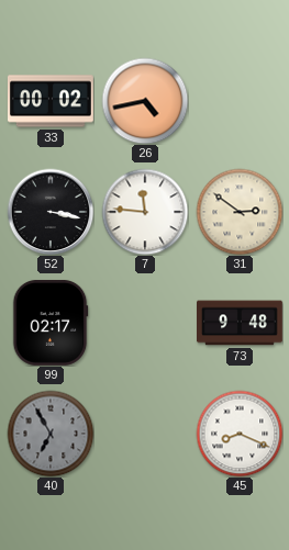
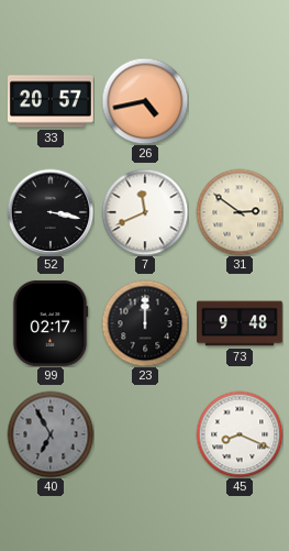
33: 00:02 -> 20:57 (51, 101)
7: 11:46 -> 11:41 (145, 212)
23: none -> 12:00 (145, 323)
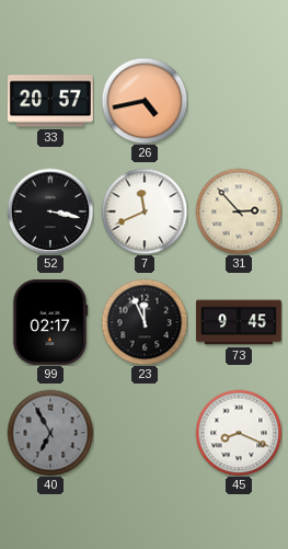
31: 2:51 -> 2:53 (239, 211)
23: 12:00 -> 11:56 (145, 322)
73: 9:48 -> 9:45 (240, 322)
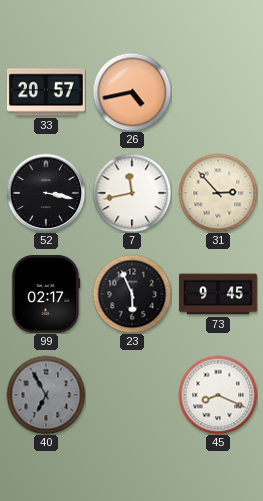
7: 11:41 -> 11:43 (132, 193)
23: 11:56 -> 5:56 (132, 294)
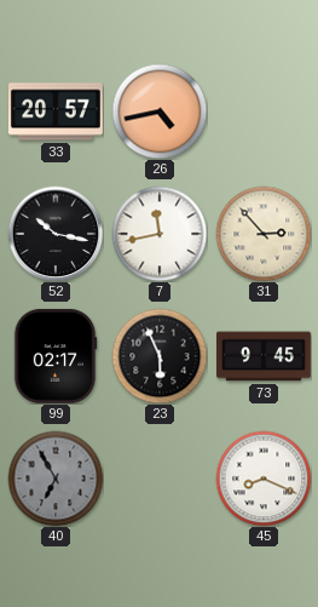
52: 3:17 -> 10:17 (56, 234)
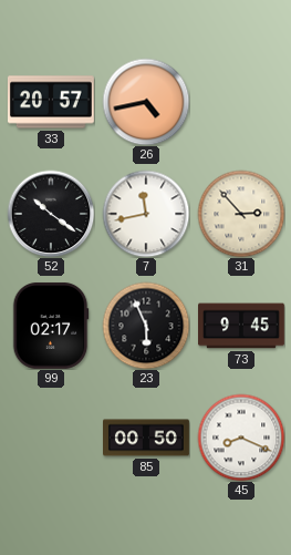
52: 10:17 -> 10:21 (51, 214)
40: 6:55 -> none (56, 479)
85: none -> 00:50 (147, 438)
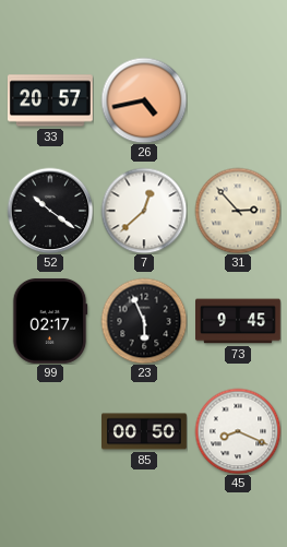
7: 11:43 -> 12:38 (144, 211)
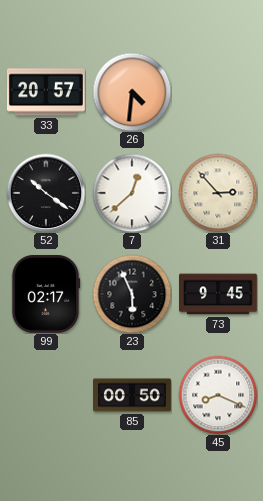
26: 4:43 -> 4:31 (132, 92)
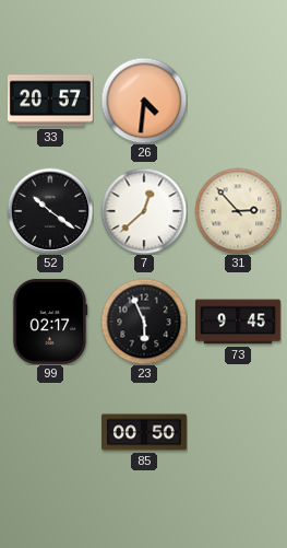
45: 8:19 -> none (218, 395)
